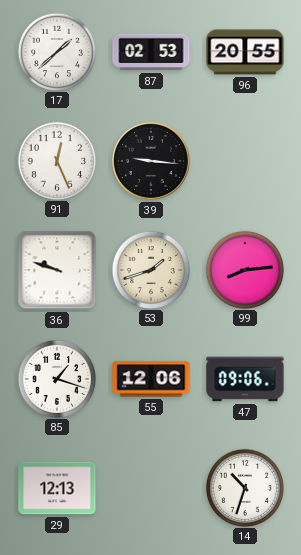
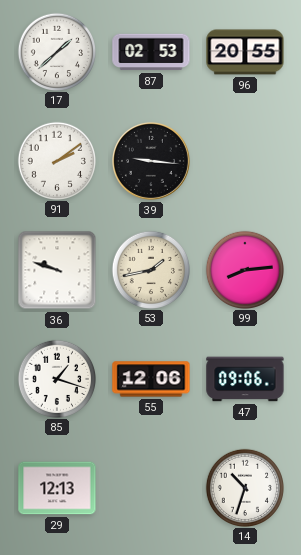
91: 12:26 -> 2:09 (56, 160)
53: 1:42 -> 1:43 (150, 269)
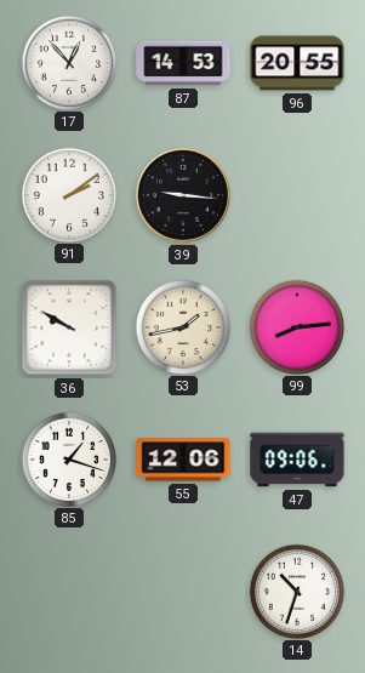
17: 1:38 -> 12:53 (68, 62)
87: 02:53 -> 14:53 (183, 63)
36: 9:48 -> 9:50 (69, 327)
29: 12:13 -> none (57, 488)
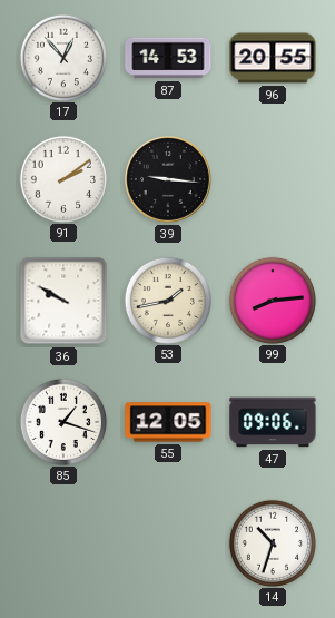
55: 12:06 -> 12:05 (168, 422)
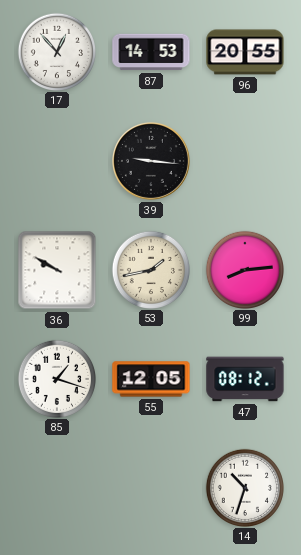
91: 2:09 -> none (62, 178)
47: 09:06 -> 08:12 (245, 379)
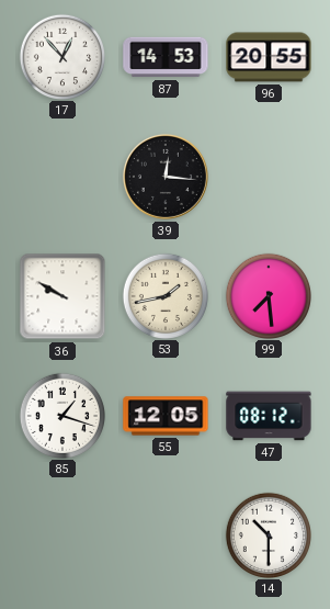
39: 9:16 -> 12:16 (166, 177)
99: 8:14 -> 7:29 (268, 295)
14: 10:33 -> 10:30 (268, 534)
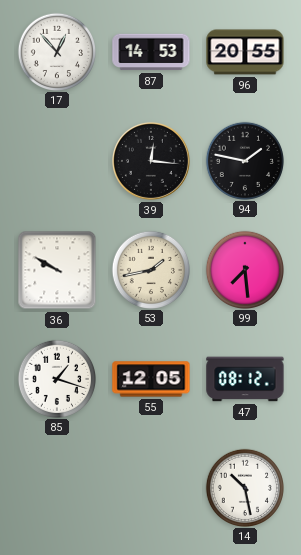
94: none -> 1:47 (244, 160)
14: 10:30 -> 10:28 (244, 487)
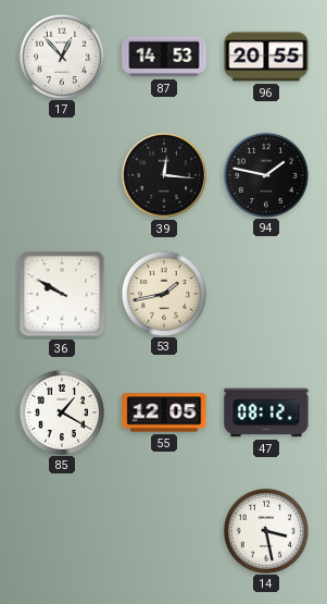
99: 7:29 -> none (244, 269)
85: 1:18 -> 1:20 (61, 411)
14: 10:28 -> 3:28 (265, 530)
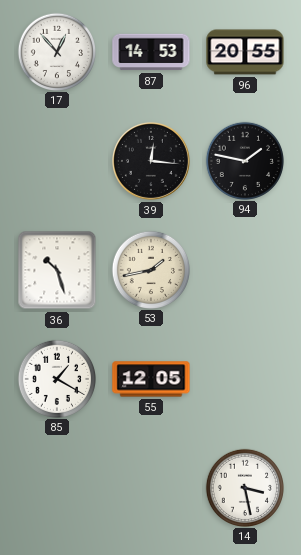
36: 9:50 -> 10:27 (57, 270)
47: 08:12 -> none (266, 412)
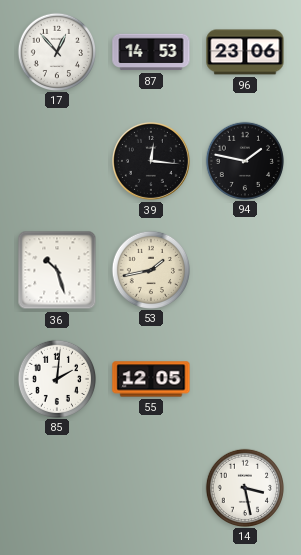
96: 20:55 -> 23:06 (245, 52)
85: 1:20 -> 2:01 (56, 378)
